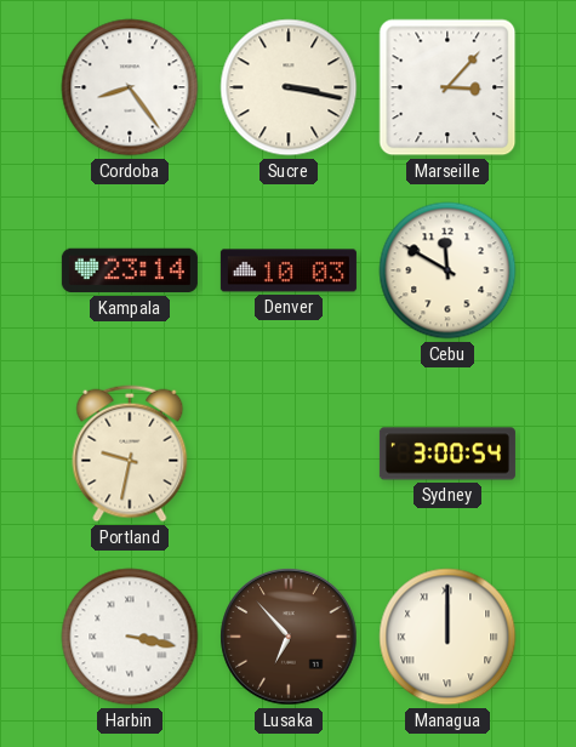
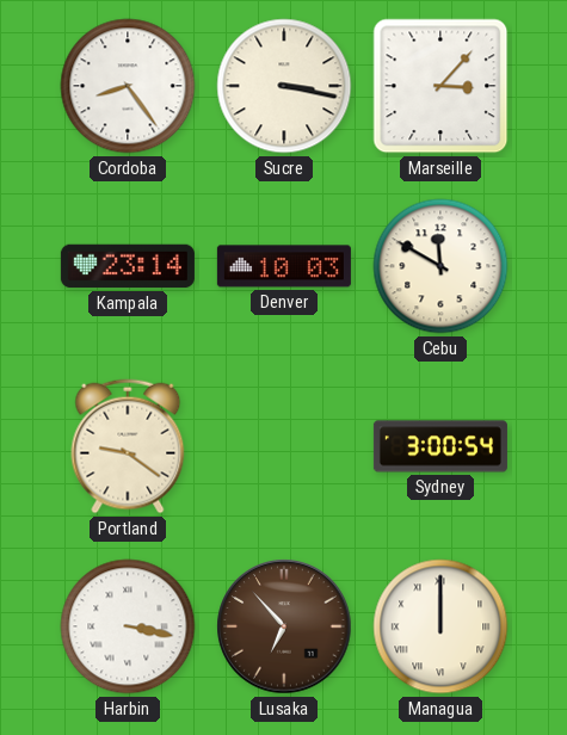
Portland: 9:32 -> 9:21 (128, 446)
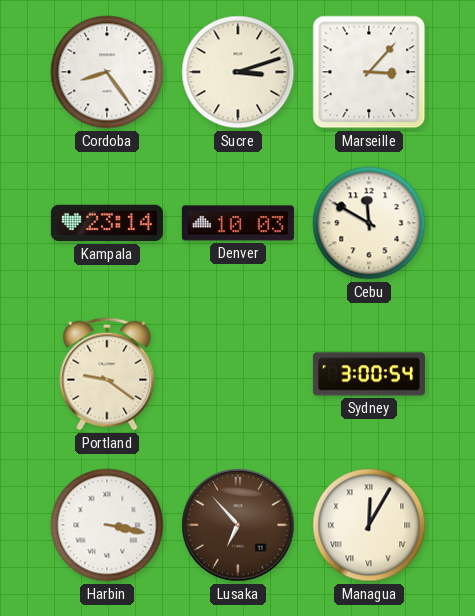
Sucre: 3:17 -> 3:12 (238, 72)
Managua: 12:00 -> 12:05 (369, 525)
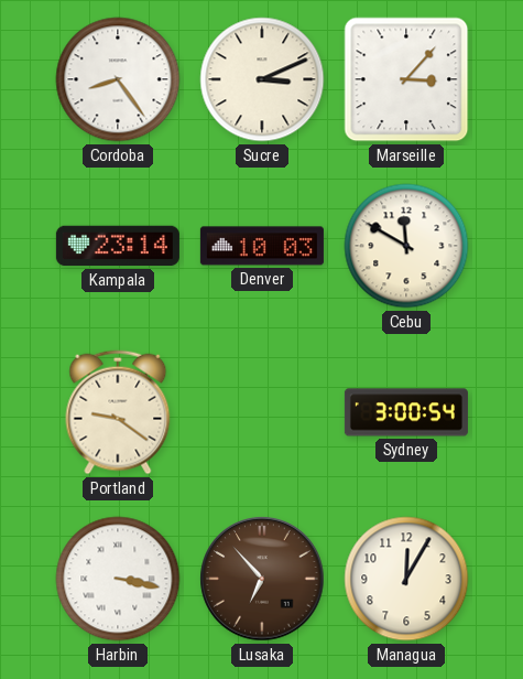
Sucre: 3:12 -> 3:11 (262, 79)
Managua numerals: Roman -> Arabic (406, 579)
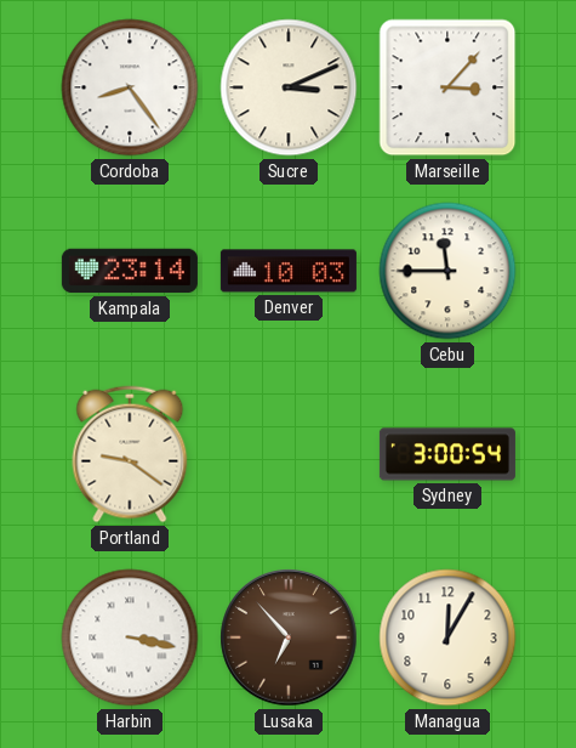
Cebu: 11:50 -> 11:45 (447, 271)
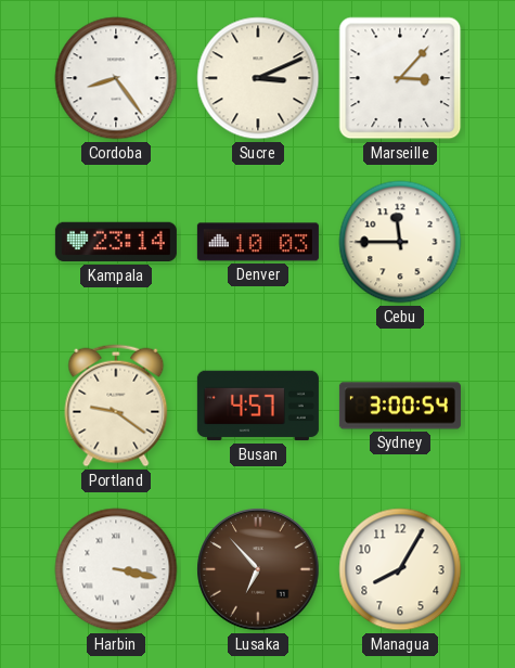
Busan: none -> 4:57 (258, 406)
Managua: 12:05 -> 8:05 (400, 569)
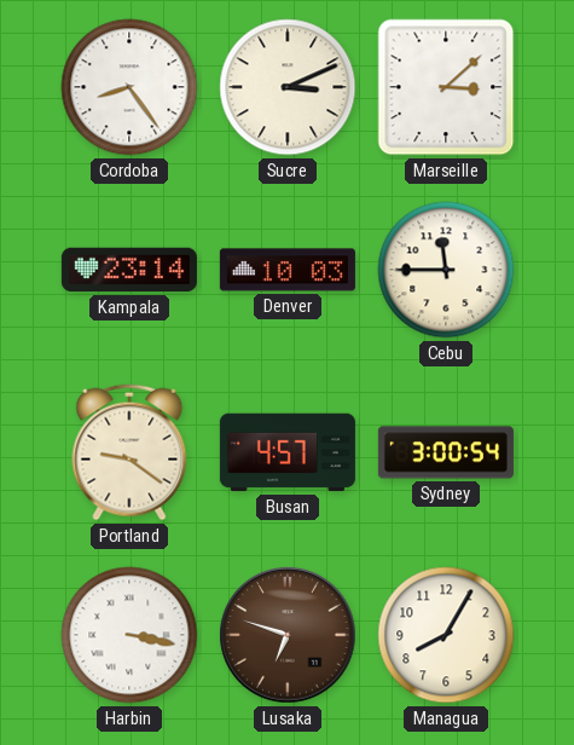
Marseille: 3:07 -> 3:08 (446, 87)
Lusaka: 6:53 -> 6:48 (288, 635)
